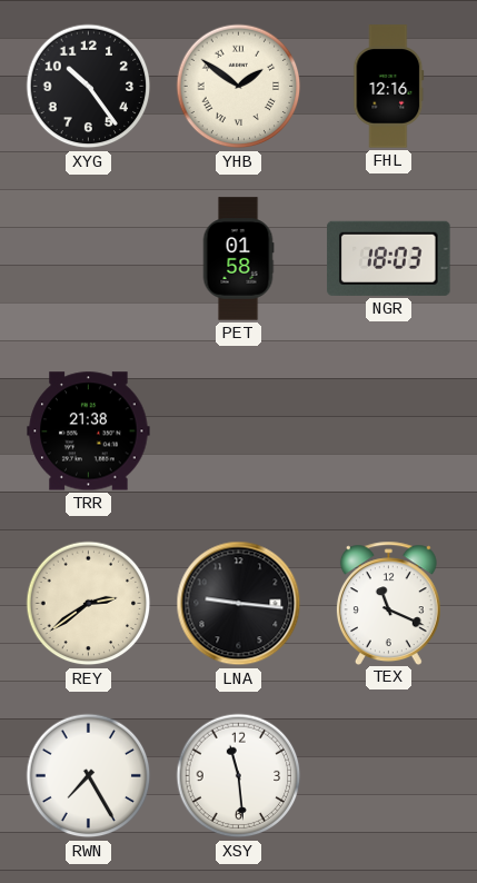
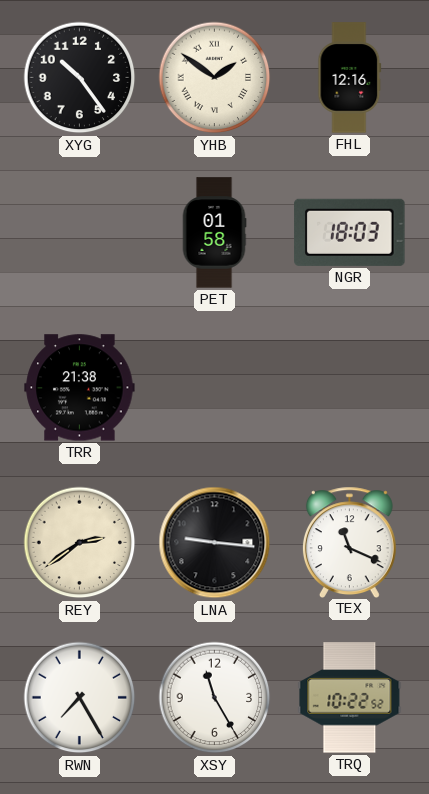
XSY: 11:29 -> 11:25 (215, 698)
TRQ: none -> 10:22 (350, 698)
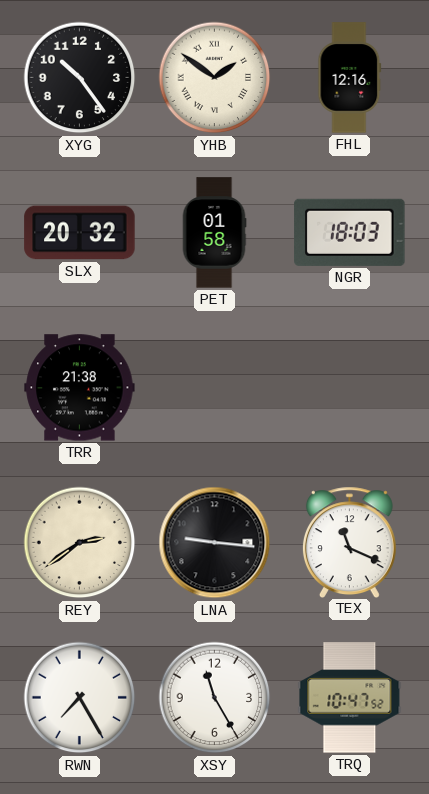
SLX: none -> 20:32 (80, 233)
TRQ: 10:22 -> 10:47 (350, 698)
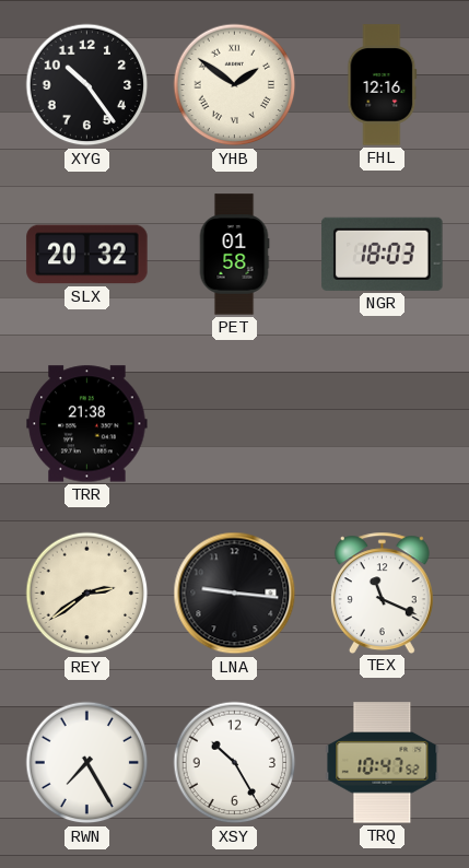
XSY: 11:25 -> 10:25 (235, 763)
